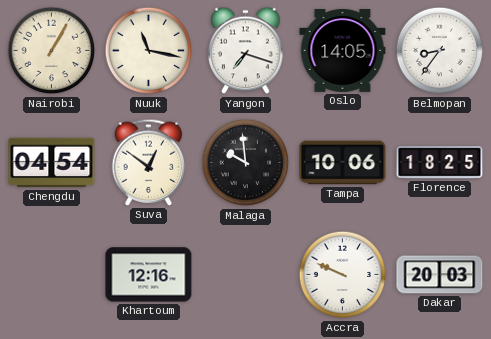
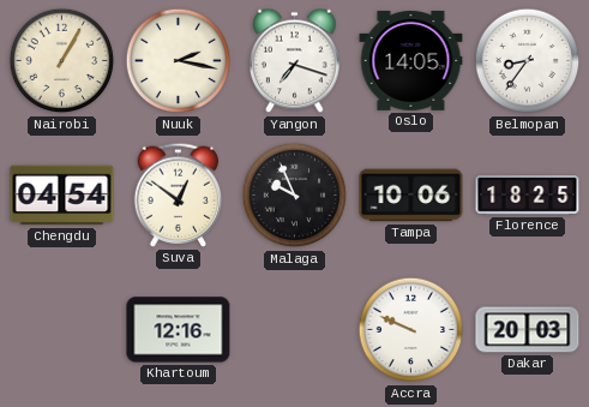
Nuuk: 11:17 -> 2:17 (179, 61)
Malaga: 9:59 -> 9:56 (295, 196)
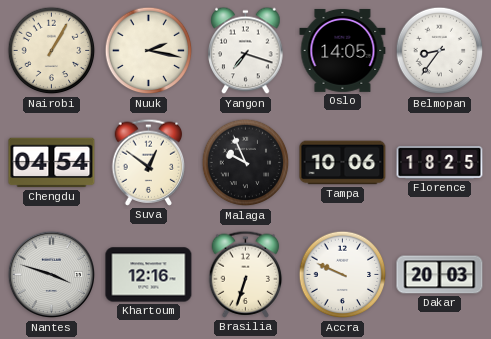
Nantes: none -> 3:48 (52, 275)
Brasilia: none -> 6:33 (246, 274)
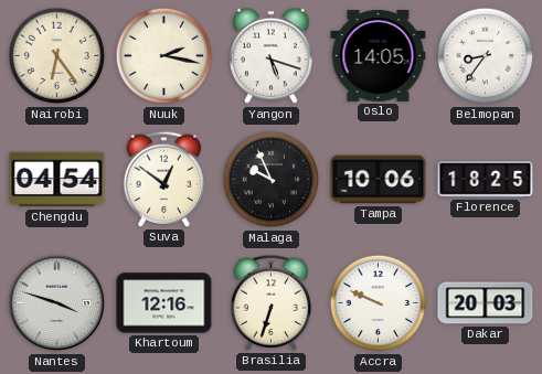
Nairobi: 1:05 -> 6:24 (57, 56)
Yangon: 7:18 -> 5:18 (272, 56)
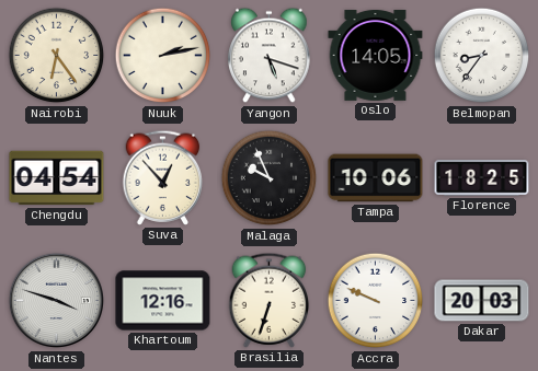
Nuuk: 2:17 -> 2:13 (163, 56)
Suva: 12:51 -> 12:53 (163, 177)
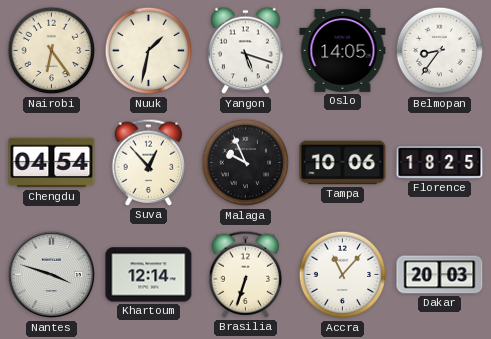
Nuuk: 2:13 -> 1:32 (149, 51)
Khartoum: 12:16 -> 12:14 (149, 275)
Accra: 9:49 -> 11:07 (343, 275)
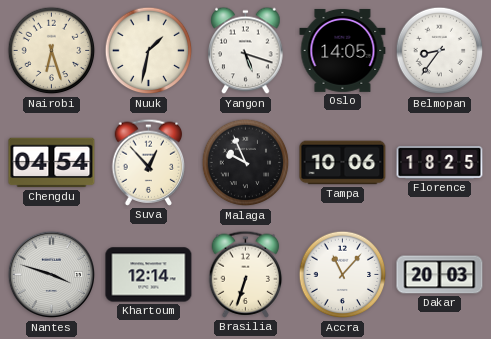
Nairobi: 6:24 -> 6:27 (52, 51)
